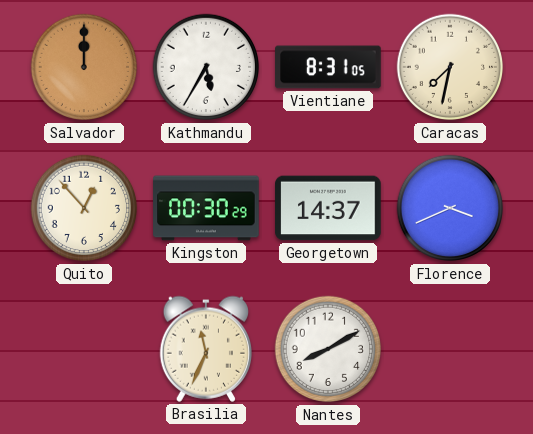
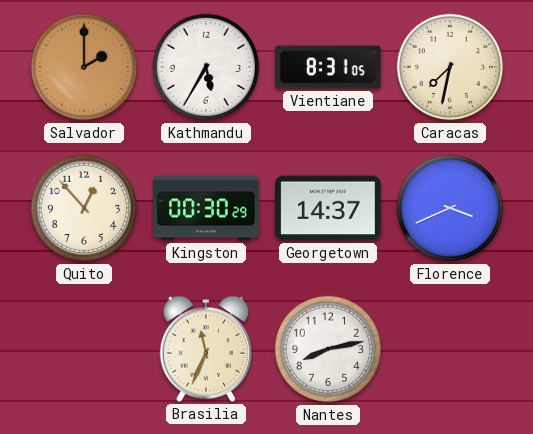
Salvador: 12:00 -> 2:00 (84, 67)
Nantes: 8:10 -> 8:13 (328, 349)
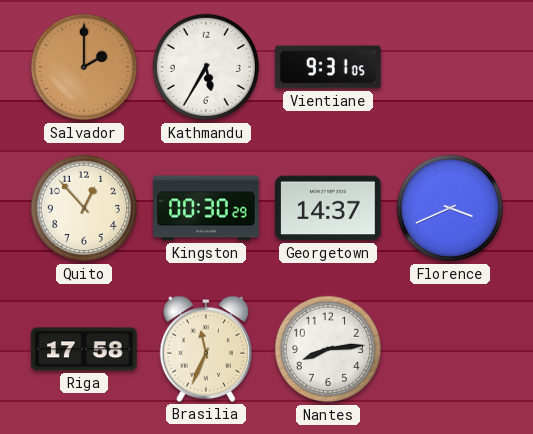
Vientiane: 8:31 -> 9:31 (328, 67)
Caracas: 7:32 -> none (450, 67)
Riga: none -> 17:58 (84, 349)
Nantes: 8:13 -> 8:14 (328, 349)
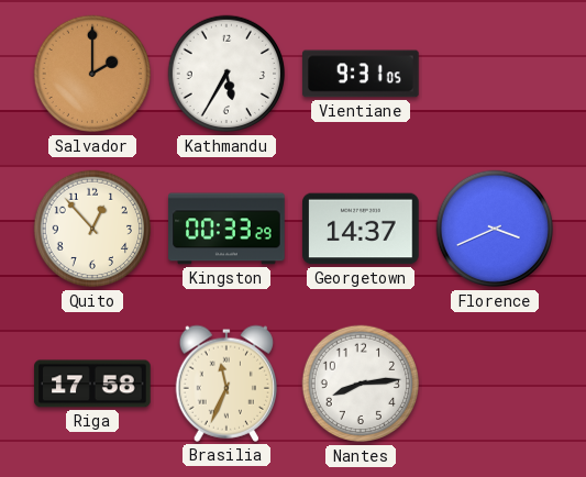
Kingston: 00:30 -> 00:33 (226, 229)
